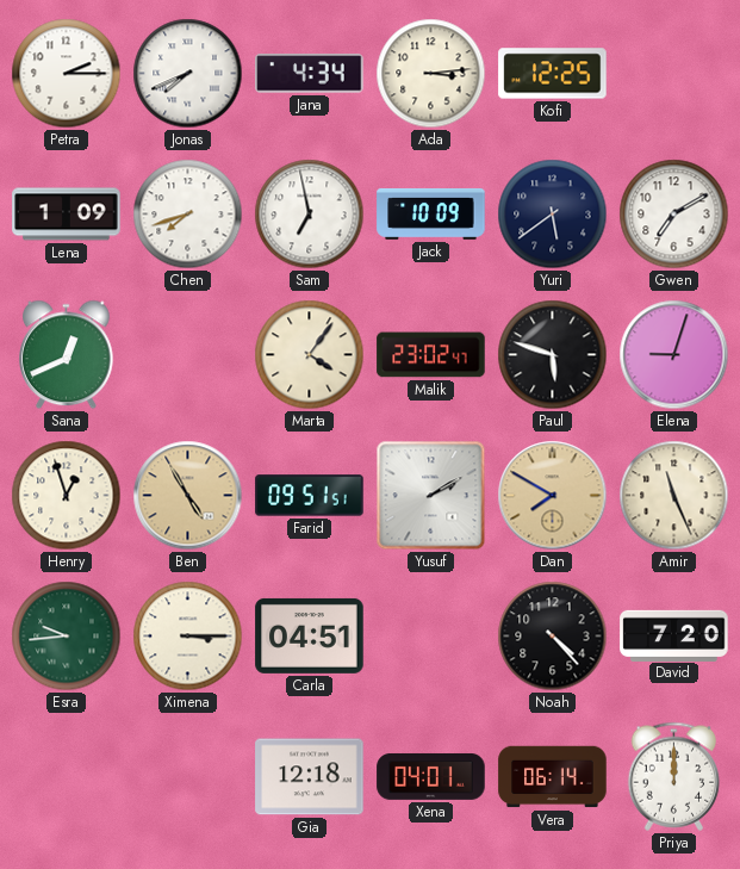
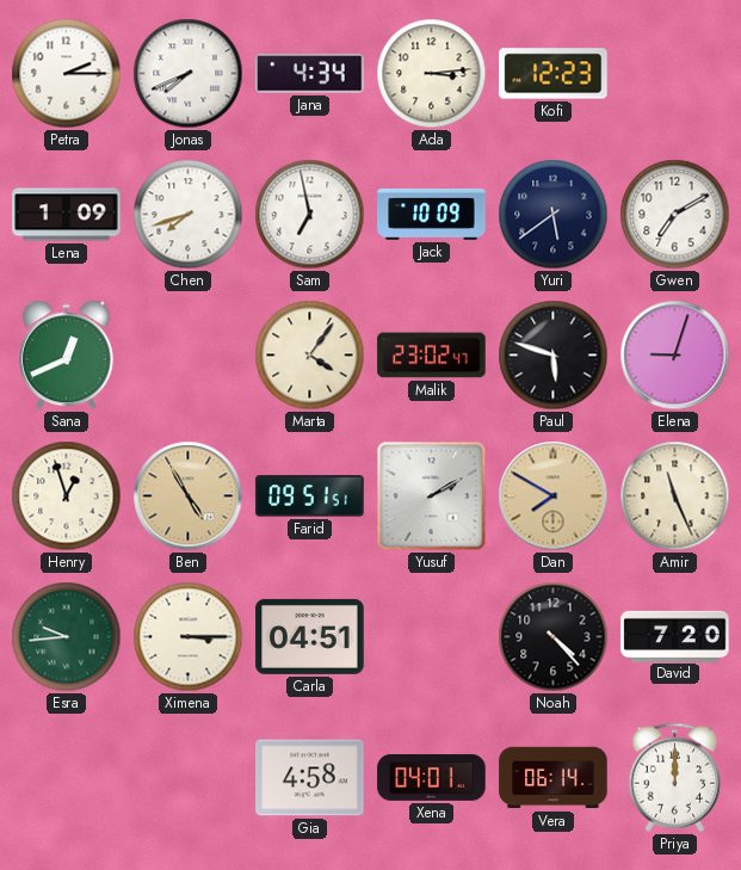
Kofi: 12:25 -> 12:23 (554, 74)
Gia: 12:18 -> 4:58 (310, 778)
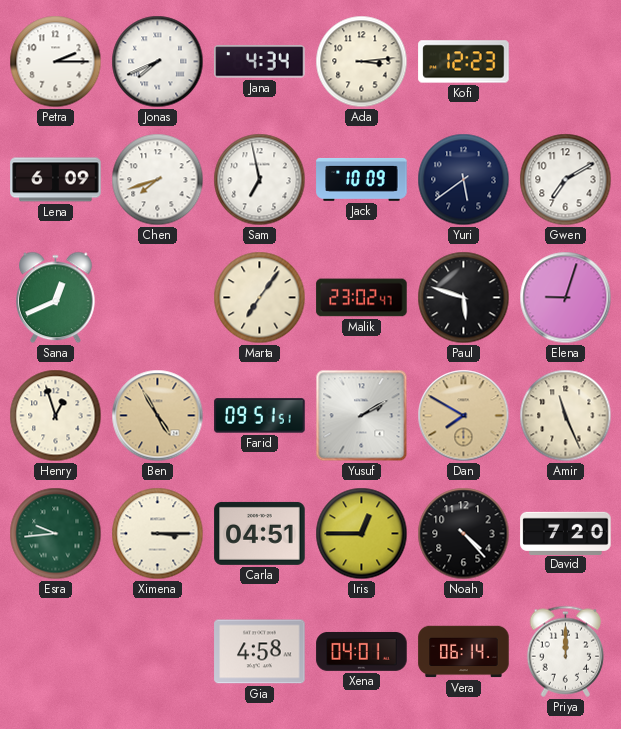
Lena: 1:09 -> 6:09 (56, 180)
Marta: 4:06 -> 7:06 (260, 298)
Iris: none -> 12:45 (362, 534)
